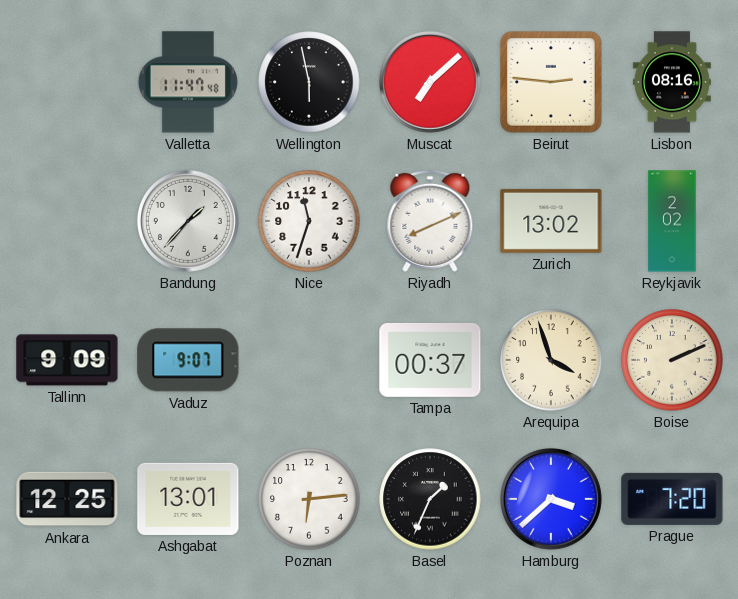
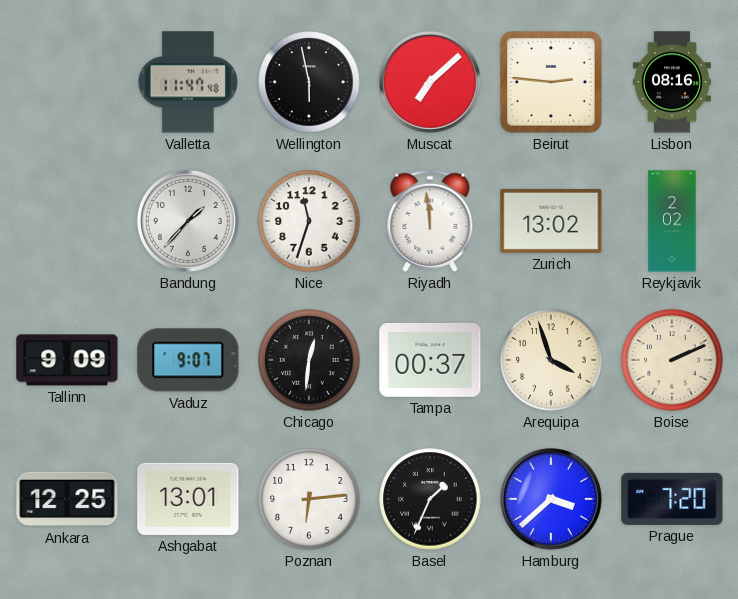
Riyadh: 8:11 -> 11:59 (430, 221)
Chicago: none -> 12:31 (309, 360)
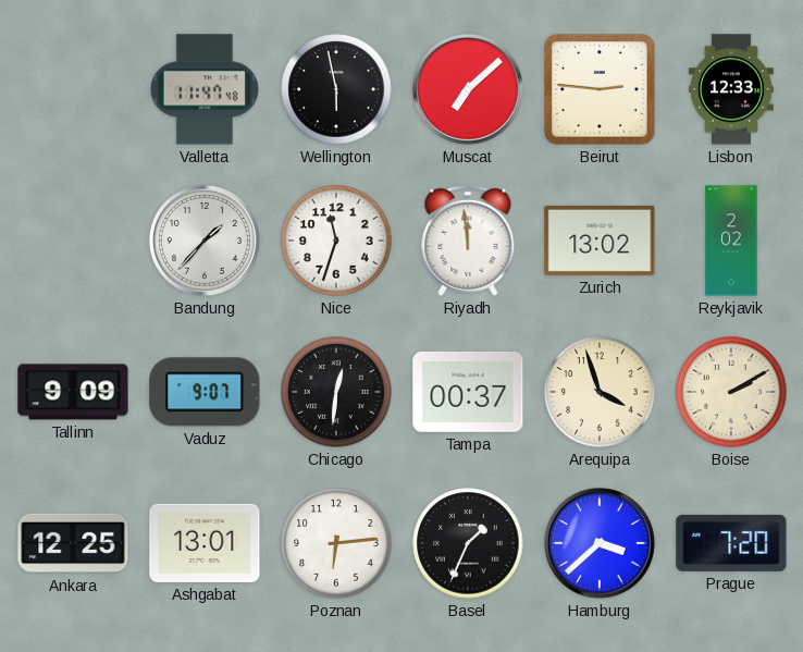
Lisbon: 08:16 -> 12:33 (731, 89)
Boise: 2:11 -> 2:10 (731, 392)
